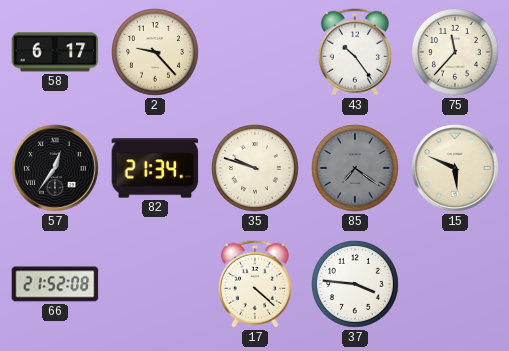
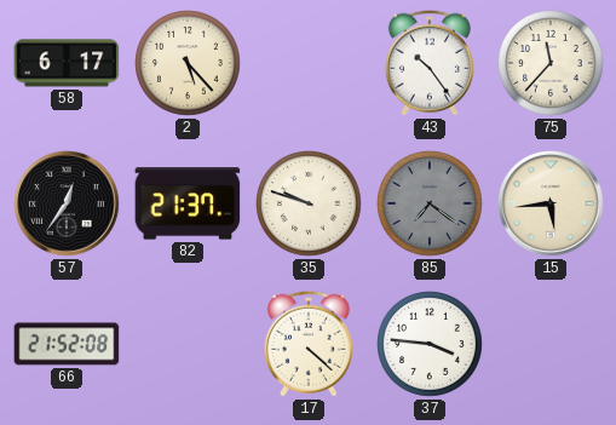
2: 9:23 -> 5:23 (189, 64)
82: 21:34 -> 21:37 (188, 203)
15: 5:49 -> 5:44 (551, 203)
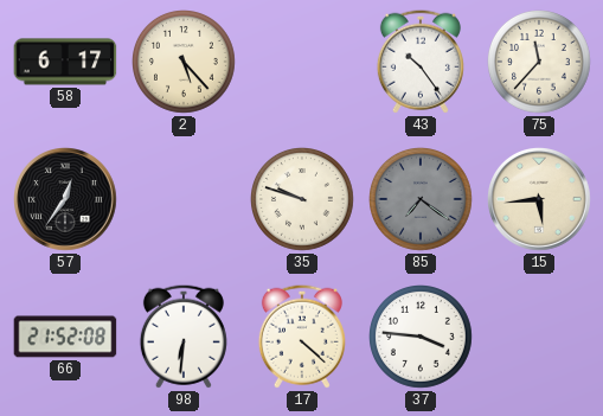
82: 21:37 -> none (188, 203)
98: none -> 6:31 (184, 337)
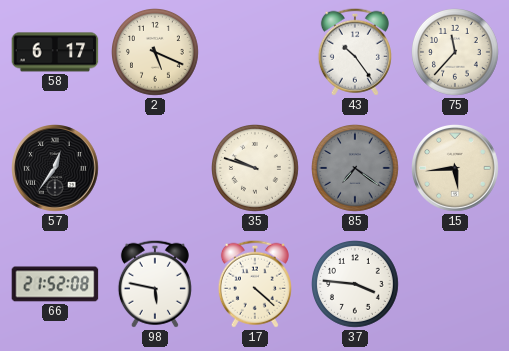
2: 5:23 -> 5:19 (156, 53)
98: 6:31 -> 5:47 (155, 284)
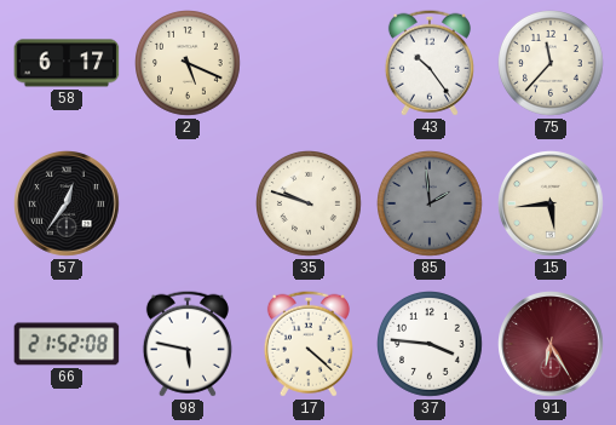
85: 7:21 -> 1:59 (431, 205)
91: none -> 6:25 (551, 344)
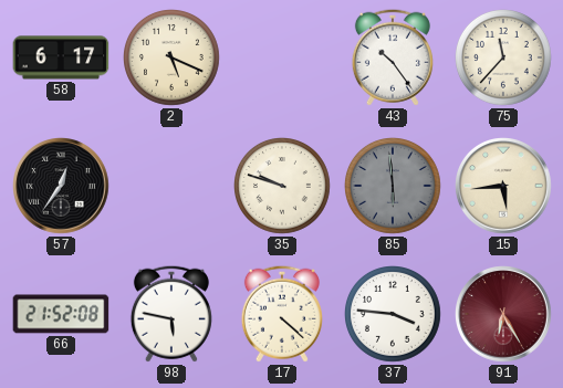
85: 1:59 -> 5:59 (394, 187)
